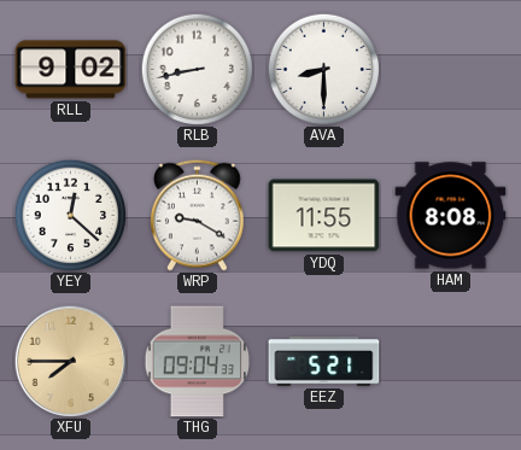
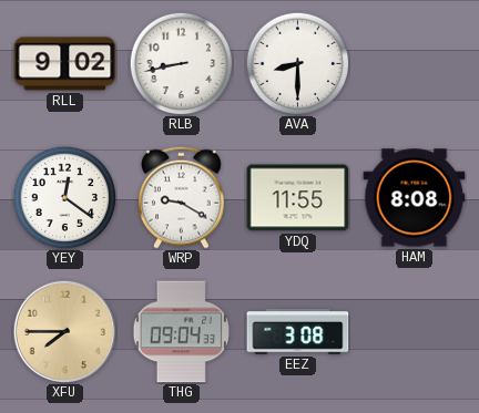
YEY: 12:22 -> 12:21 (64, 197)
EEZ: 5:21 -> 3:08 (298, 332)
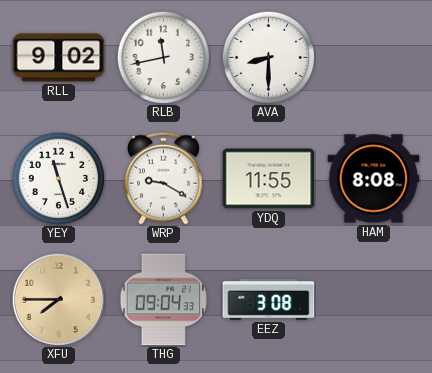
RLB: 8:43 -> 11:43 (163, 57)
YEY: 12:21 -> 11:27 (58, 178)
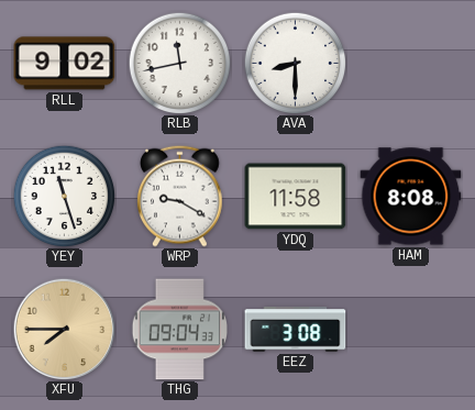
YDQ: 11:55 -> 11:58 (296, 197)
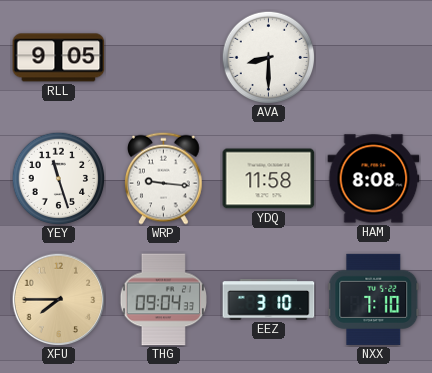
RLL: 9:02 -> 9:05 (59, 58)
RLB: 11:43 -> none (179, 63)
WRP: 9:20 -> 9:16 (164, 178)
EEZ: 3:08 -> 3:10 (269, 300)
NXX: none -> 7:10 (374, 299)
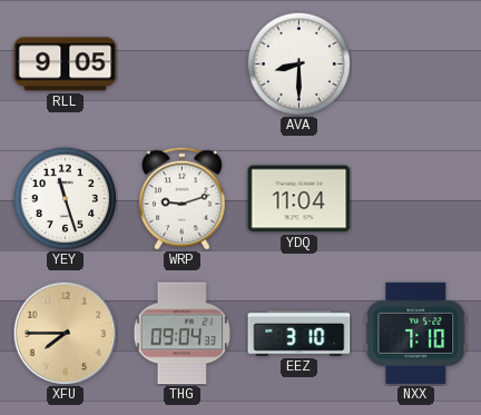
WRP: 9:16 -> 9:12 (183, 198)
YDQ: 11:58 -> 11:04 (300, 199)
HAM: 8:08 -> none (374, 179)
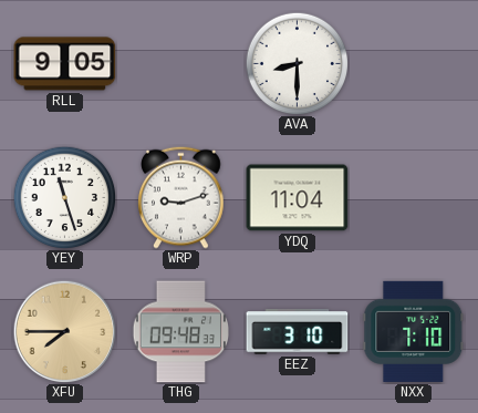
THG: 09:04 -> 09:48 (180, 332)
